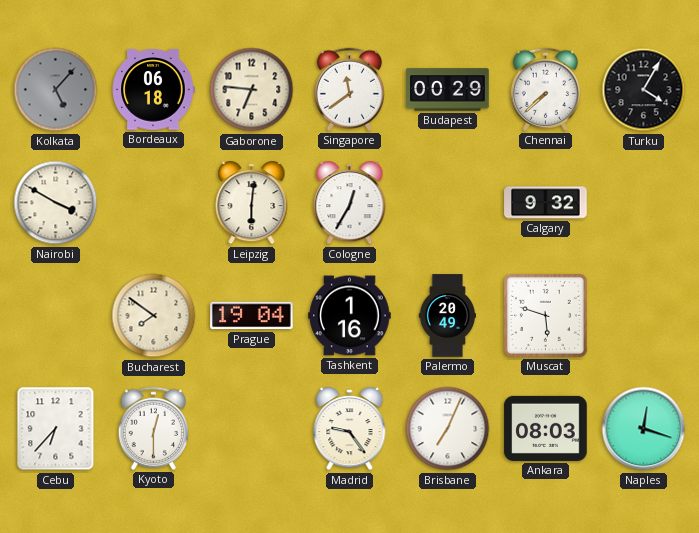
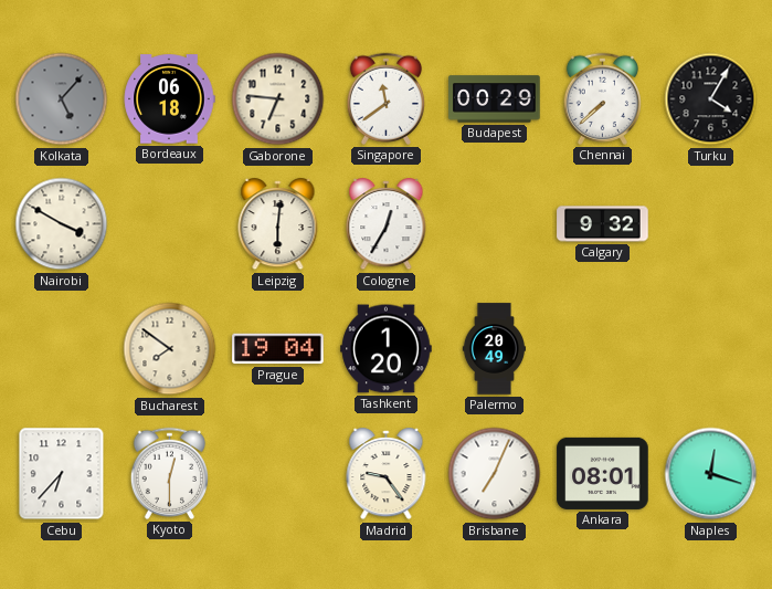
Tashkent: 1:16 -> 1:20 (387, 349)
Muscat: 5:48 -> none (545, 315)
Ankara: 08:03 -> 08:01 (603, 473)
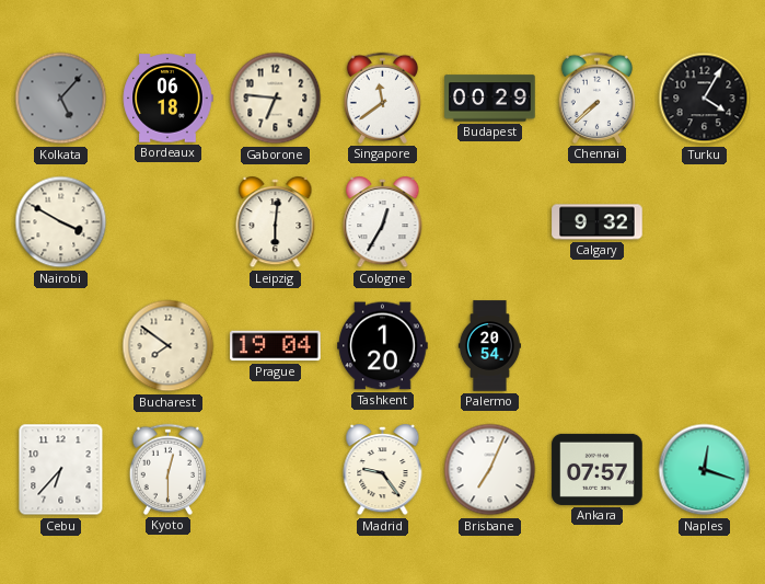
Palermo: 20:49 -> 20:54 (489, 346)
Ankara: 08:01 -> 07:57 (598, 469)
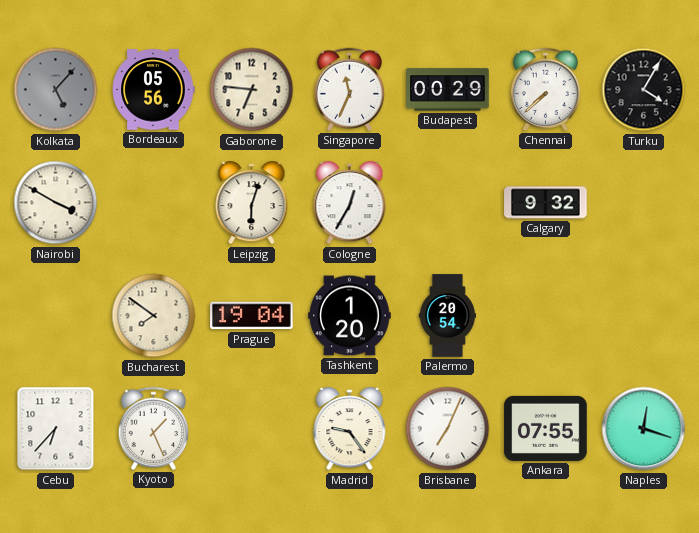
Bordeaux: 06:18 -> 05:56 (153, 90)
Singapore: 11:39 -> 11:34 (349, 89)
Leipzig: 6:01 -> 6:03 (252, 203)
Kyoto: 12:30 -> 1:26 (153, 428)
Ankara: 07:57 -> 07:55 (546, 428)
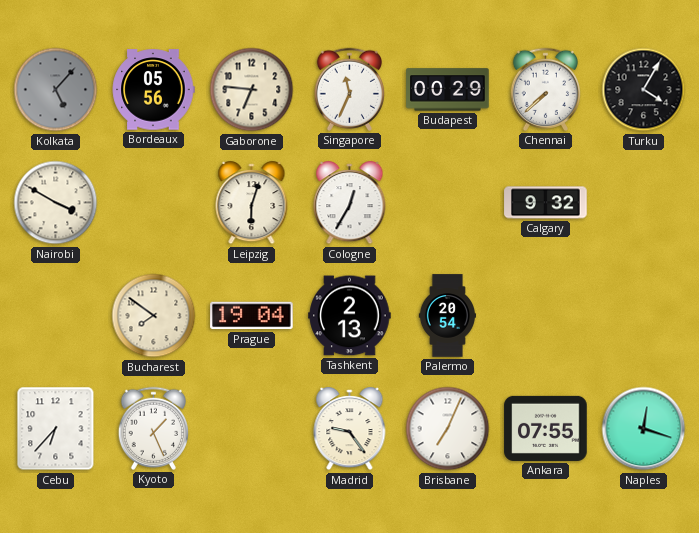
Tashkent: 1:20 -> 2:13 (350, 316)
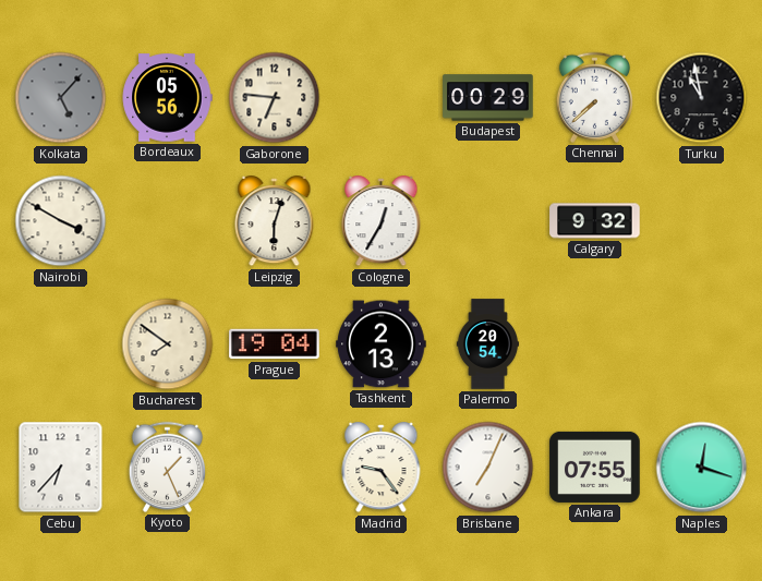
Singapore: 11:34 -> none (349, 89)
Turku: 4:05 -> 10:58 (702, 98)
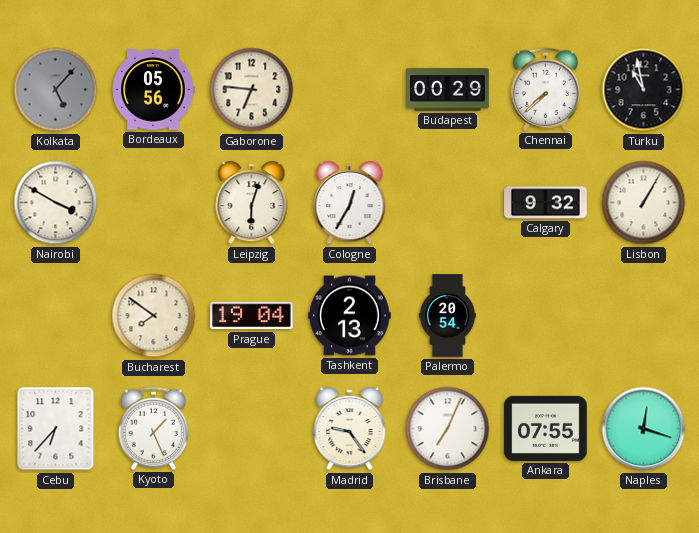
Lisbon: none -> 1:05 (644, 203)
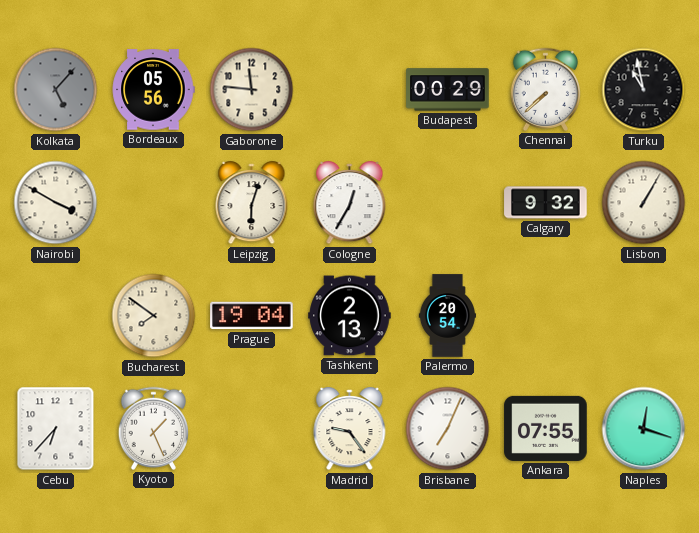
Gaborone: 6:46 -> 11:46 (252, 90)
